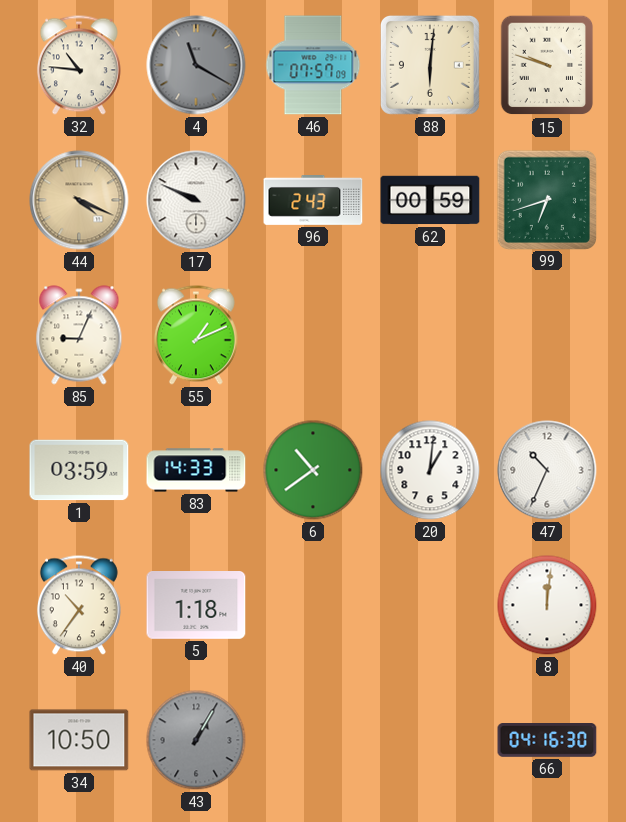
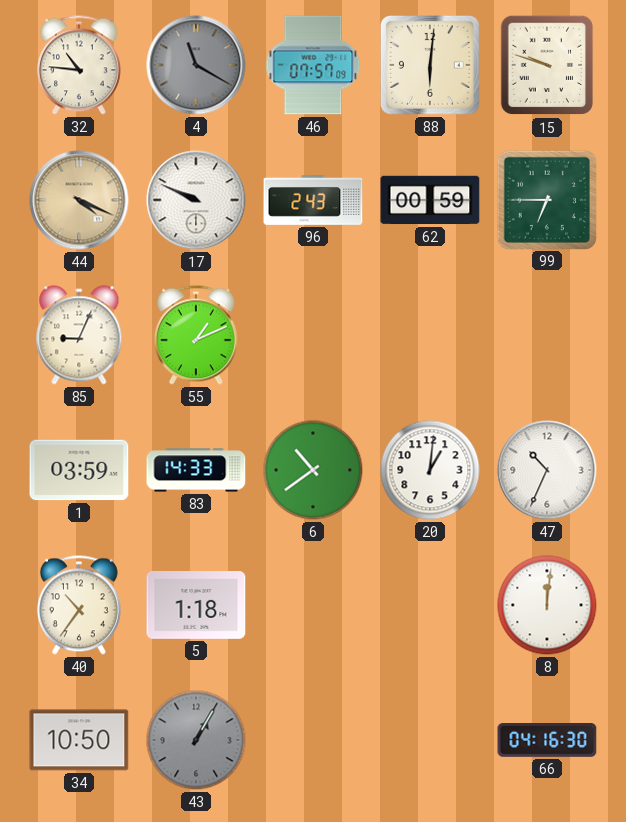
99: 6:42 -> 6:45 (546, 199)
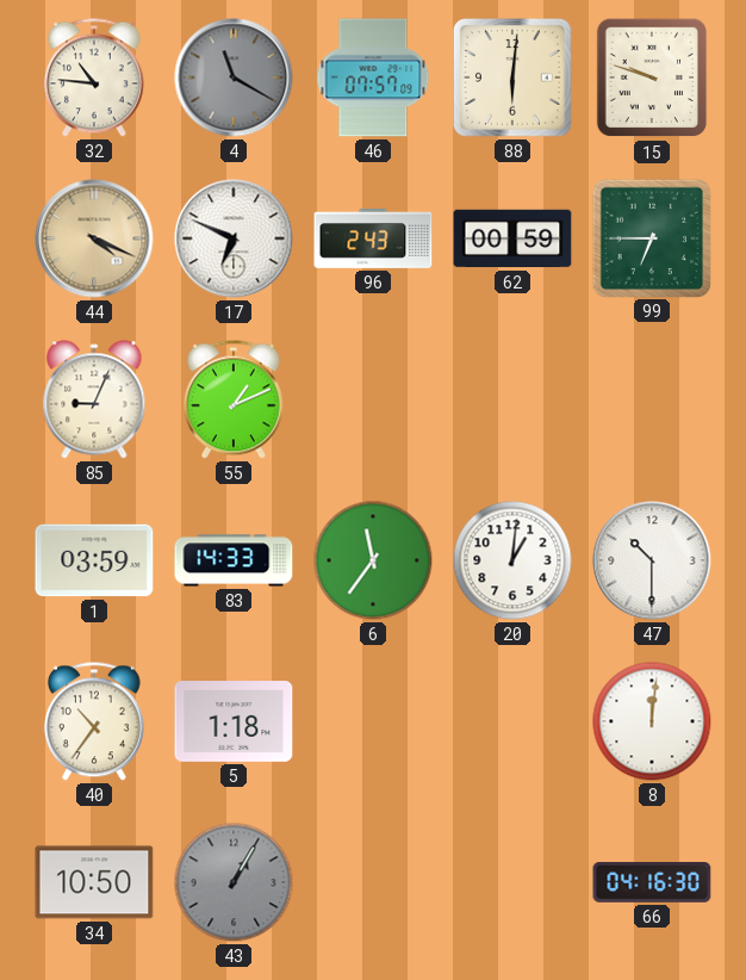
17: 9:49 -> 6:49 (234, 238)
6: 10:39 -> 11:36 (373, 560)
47: 10:34 -> 10:30 (652, 560)
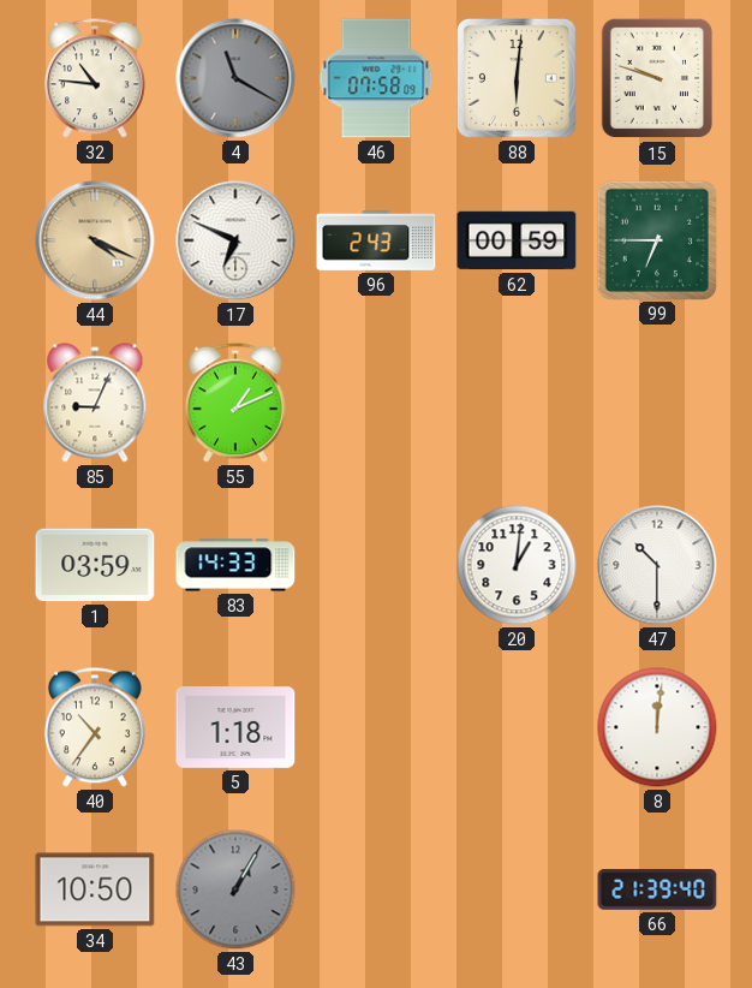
46: 07:57 -> 07:58 (376, 78)
6: 11:36 -> none (373, 560)
66: 04:16 -> 21:39 (657, 891)
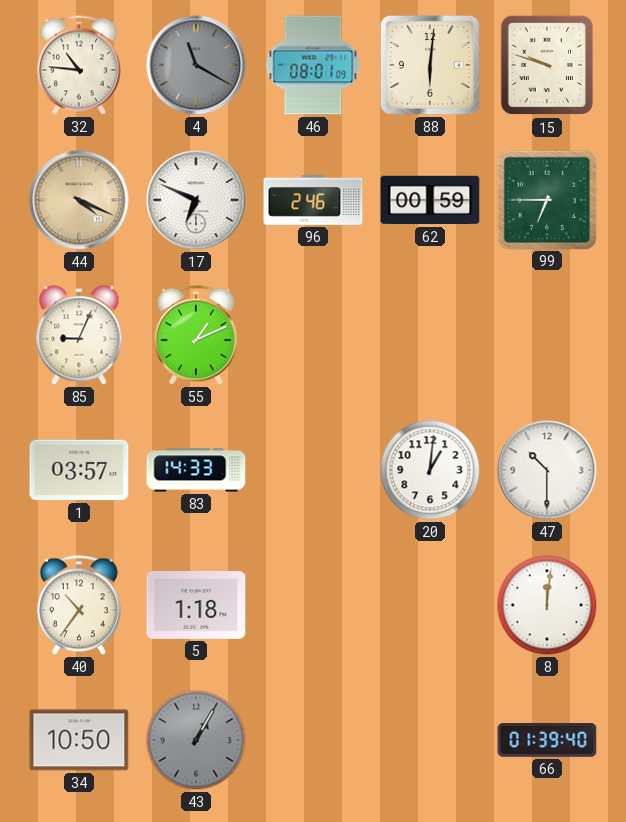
46: 07:58 -> 08:01 (313, 65)
96: 2:43 -> 2:46 (313, 201)
1: 03:59 -> 03:57 (79, 470)
66: 21:39 -> 01:39 (547, 741)
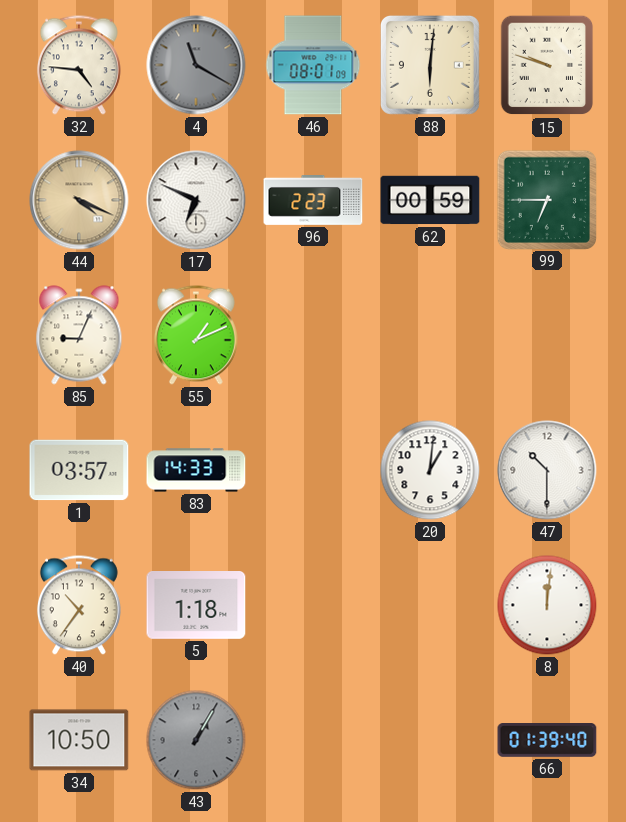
32: 10:46 -> 4:46 (79, 65)
96: 2:46 -> 2:23 (313, 201)
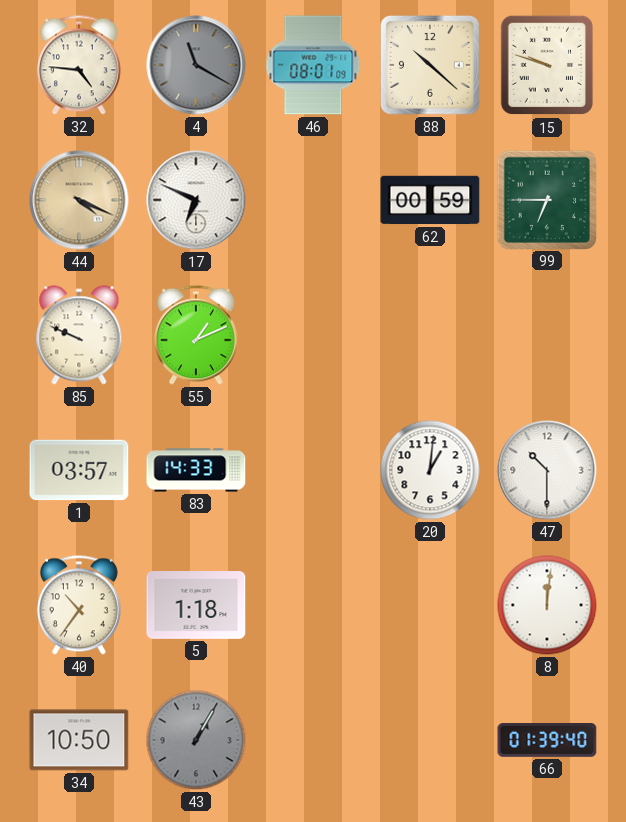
88: 6:01 -> 10:22 (430, 65)
96: 2:23 -> none (313, 201)
85: 9:04 -> 9:49 (79, 335)
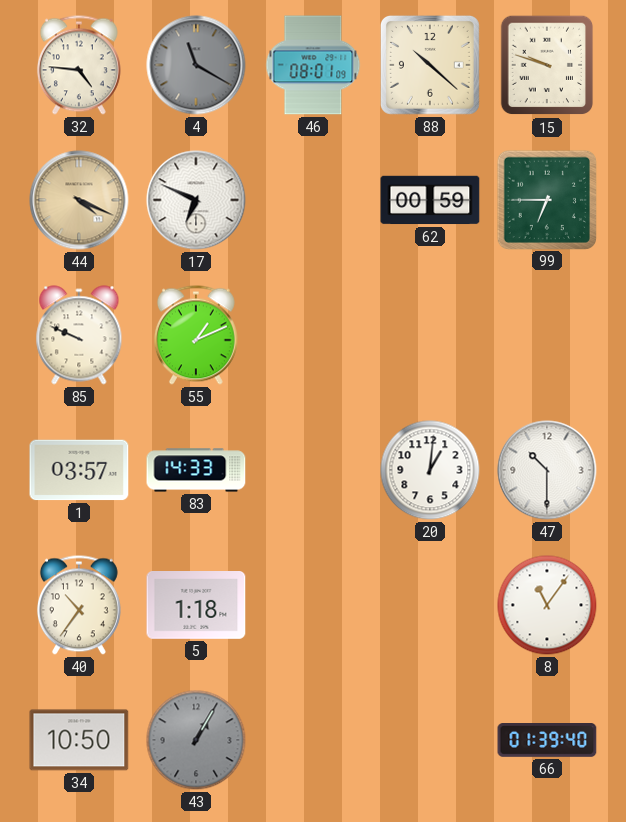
8: 12:01 -> 11:06 (547, 605)
